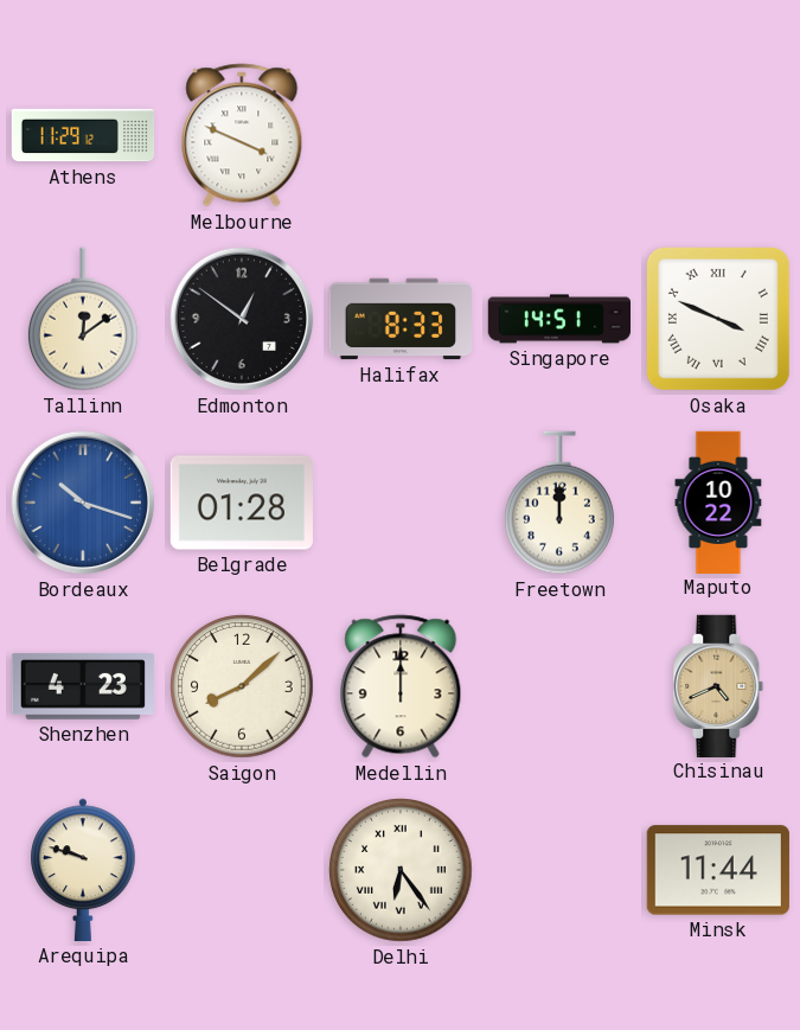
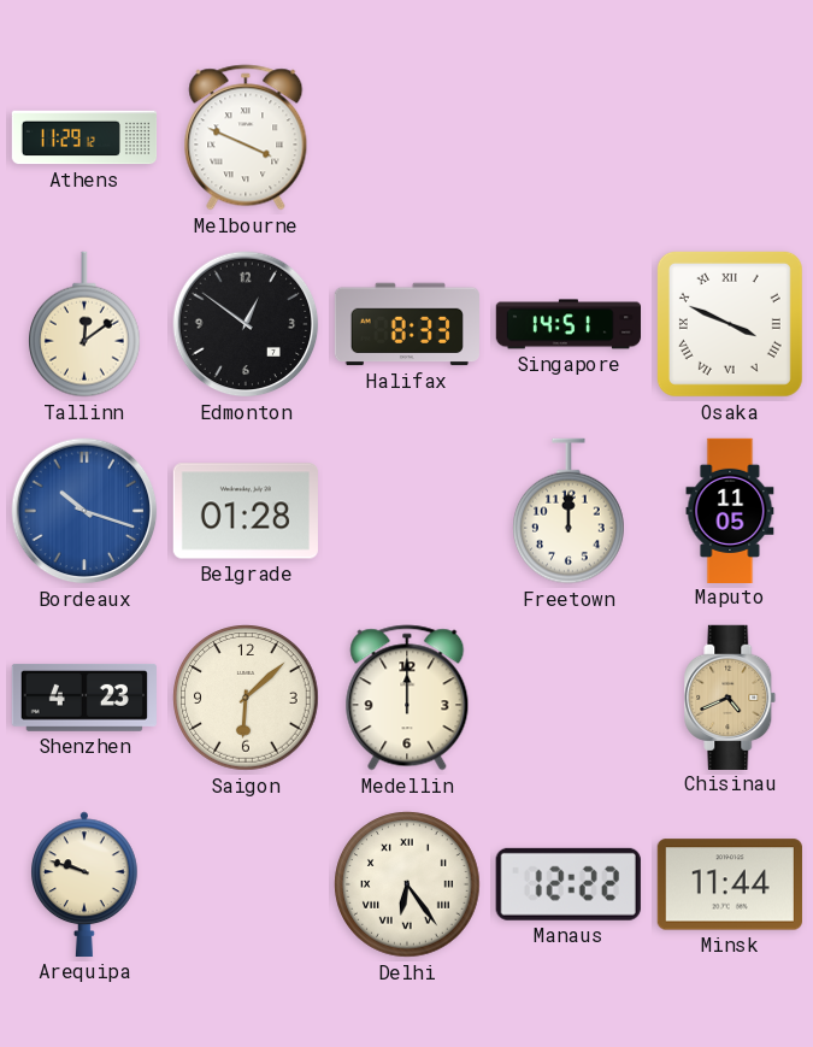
Maputo: 10:22 -> 11:05 (730, 510)
Saigon: 8:08 -> 6:08 (246, 698)
Manaus: none -> 12:22 (568, 884)
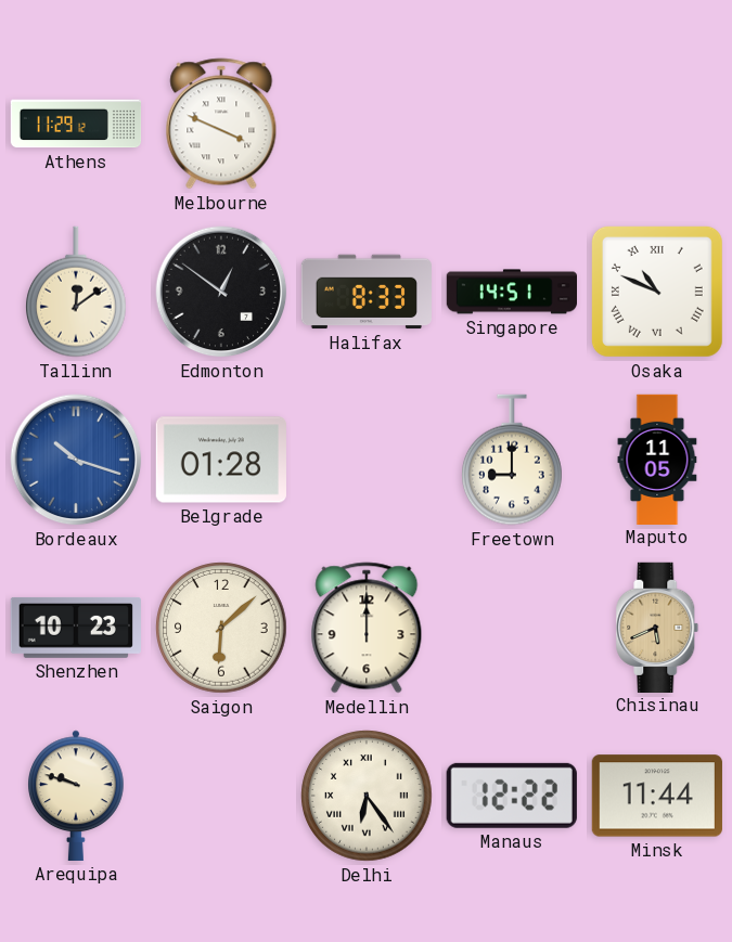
Osaka: 3:49 -> 10:49 (657, 292)
Freetown: 12:00 -> 9:00 (513, 460)
Shenzhen: 4:23 -> 10:23 (75, 628)
Chisinau: 4:41 -> 5:41 (657, 627)
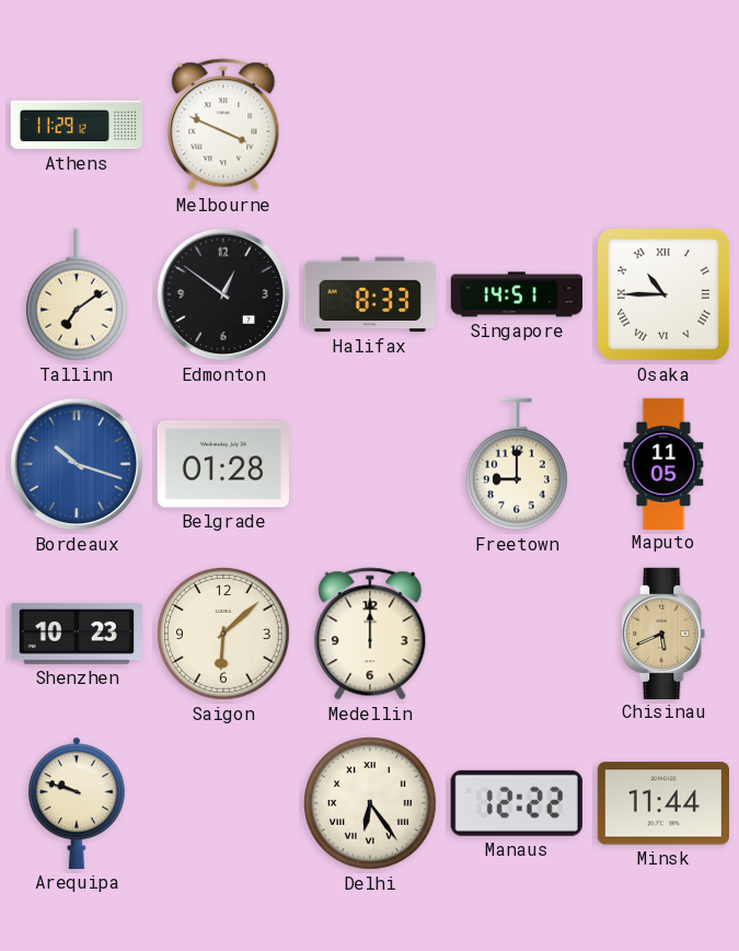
Tallinn: 12:09 -> 7:09 (78, 294)
Osaka: 10:49 -> 10:45 (663, 294)
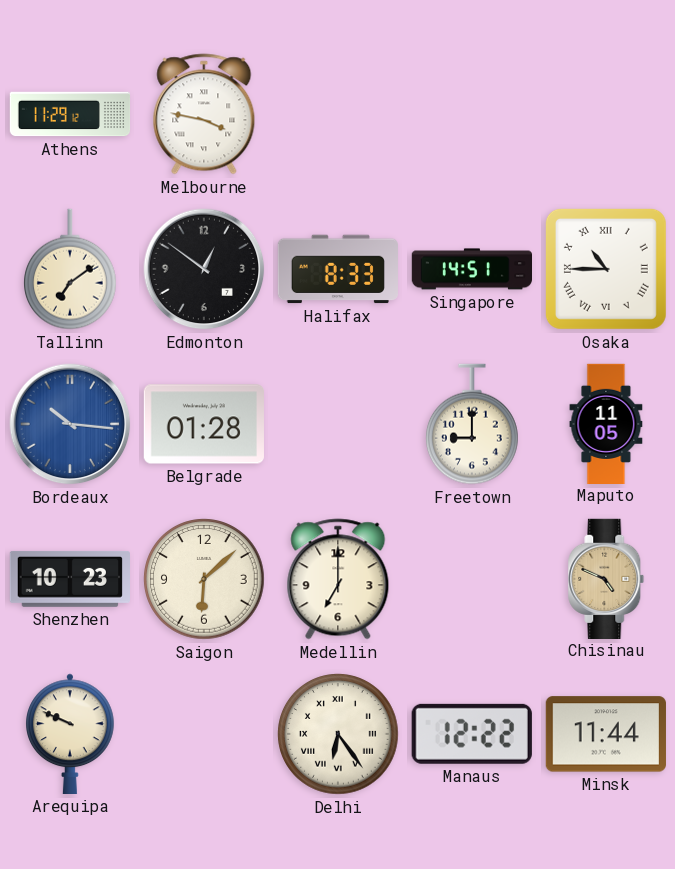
Melbourne: 3:49 -> 3:47 (204, 114)
Bordeaux: 10:18 -> 10:16 (70, 424)
Medellin: 12:00 -> 7:00 (338, 579)
Chisinau: 5:41 -> 4:49 (606, 578)
Arequipa: 9:48 -> 9:49 (70, 734)
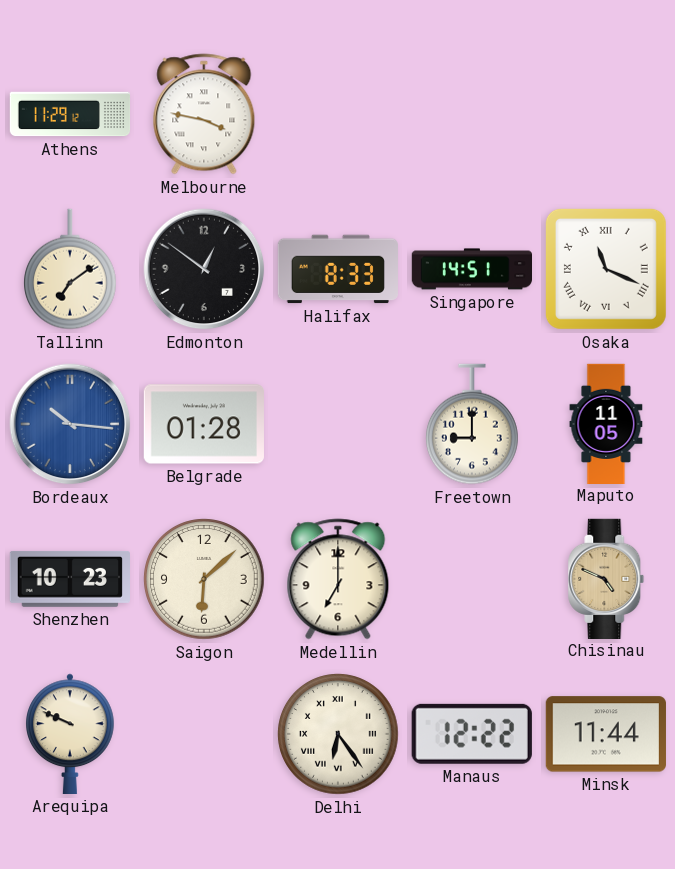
Osaka: 10:45 -> 11:19 (606, 269)
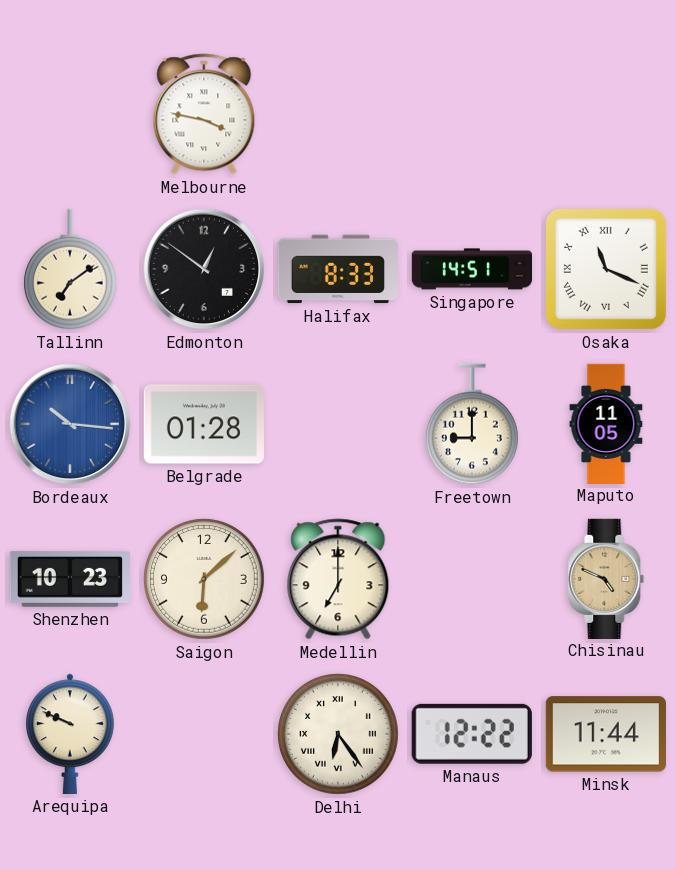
Athens: 11:29 -> none (70, 114)
